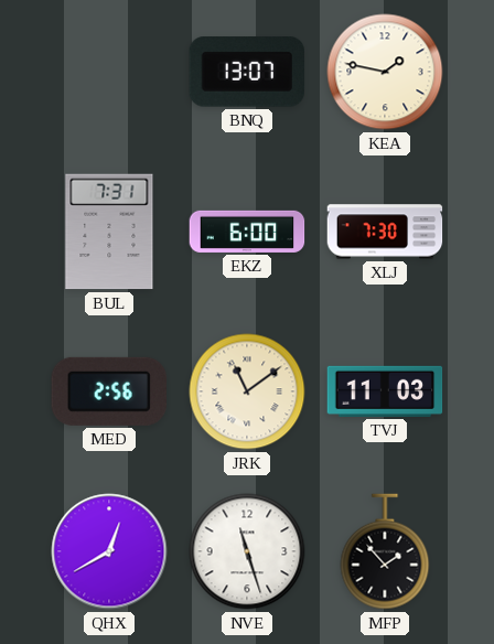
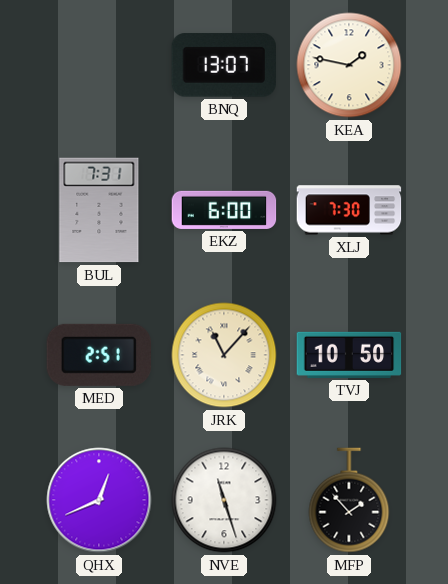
MED: 2:56 -> 2:51 (98, 355)
JRK: 11:09 -> 11:07 (224, 355)
TVJ: 11:03 -> 10:50 (349, 355)
QHX: 12:40 -> 12:41 (99, 500)
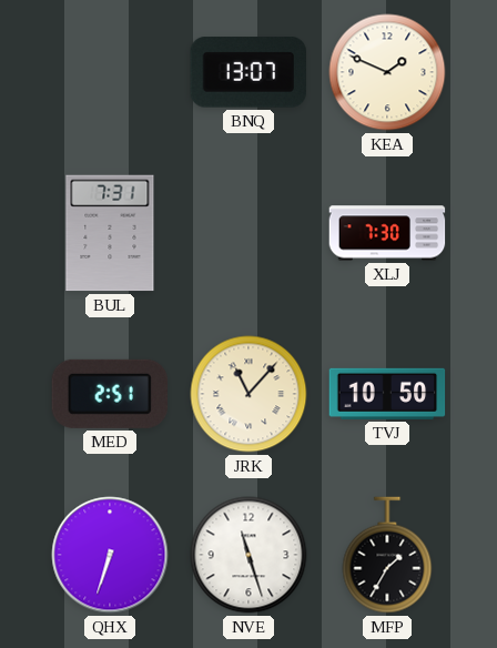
KEA: 1:47 -> 1:49 (387, 72)
EKZ: 6:00 -> none (224, 210)
QHX: 12:41 -> 6:33 (110, 555)
MFP: 1:53 -> 1:35 (387, 555)
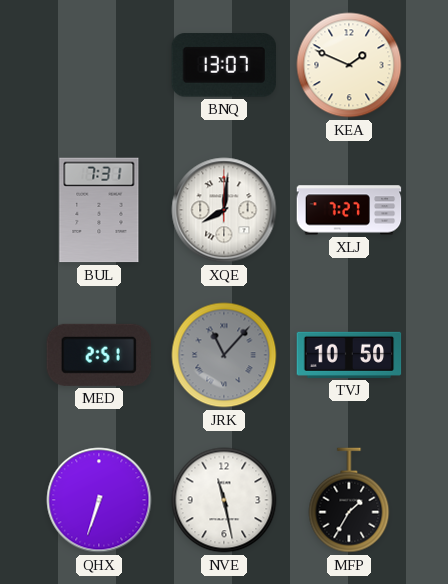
XQE: none -> 8:01 (224, 210)
XLJ: 7:30 -> 7:27 (349, 210)
JRK dial: cream -> grey (224, 355)
NVE: 11:27 -> 11:28 (224, 500)
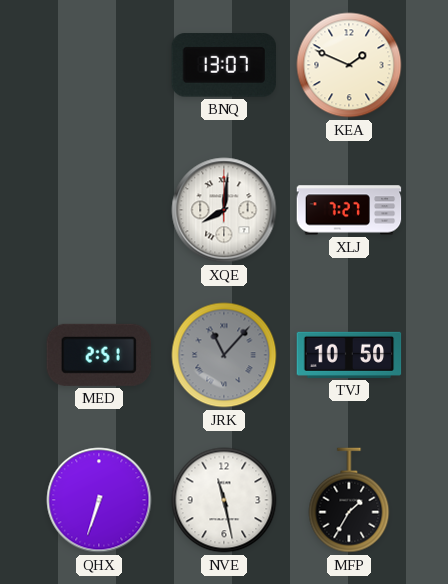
BUL: 7:31 -> none (99, 210)
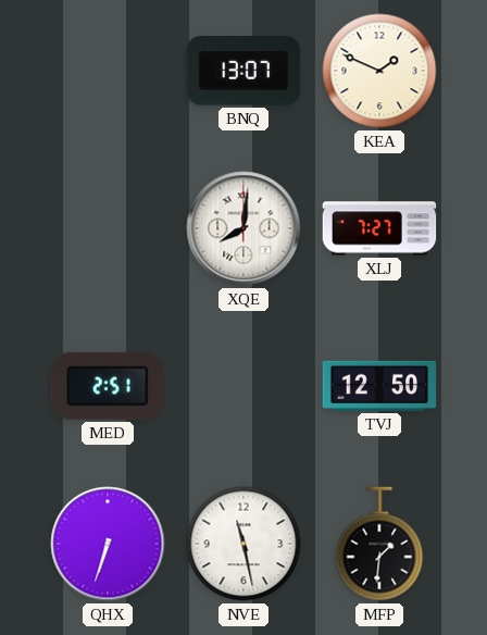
JRK: 11:07 -> none (224, 355)
TVJ: 10:50 -> 12:50 (379, 386)
MFP: 1:35 -> 1:31 (379, 544)
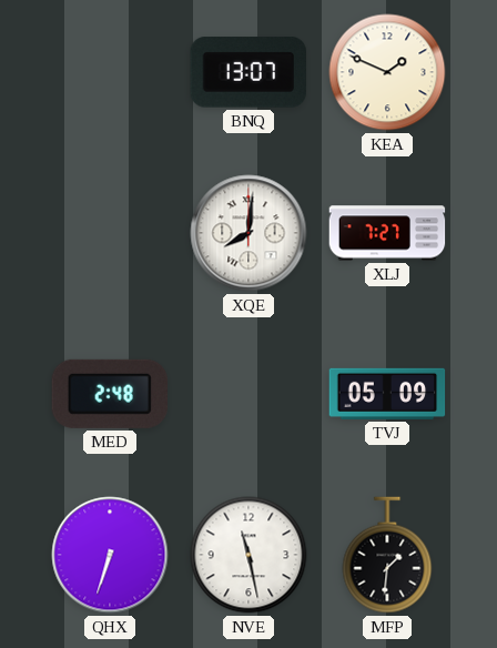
MED: 2:51 -> 2:48 (109, 394)
TVJ: 12:50 -> 05:09 (387, 394)
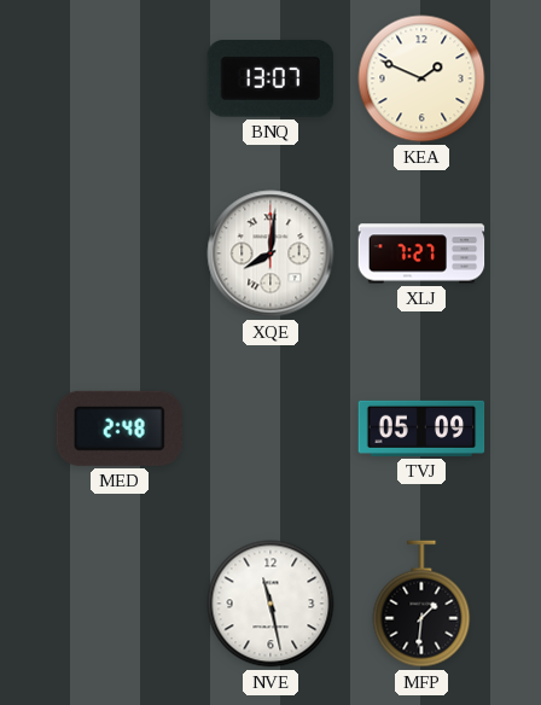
QHX: 6:33 -> none (110, 555)
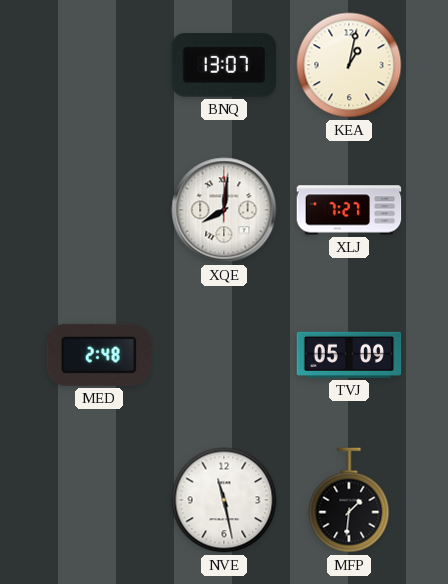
KEA: 1:49 -> 1:02 (349, 65)
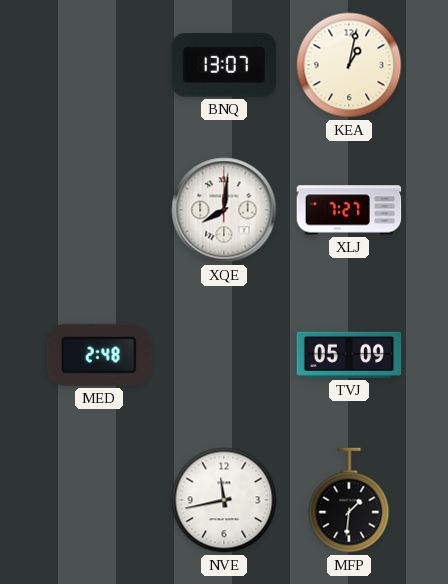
NVE: 11:28 -> 11:43 (224, 500)
